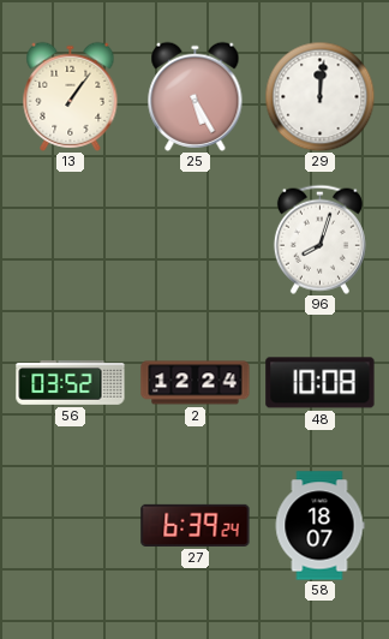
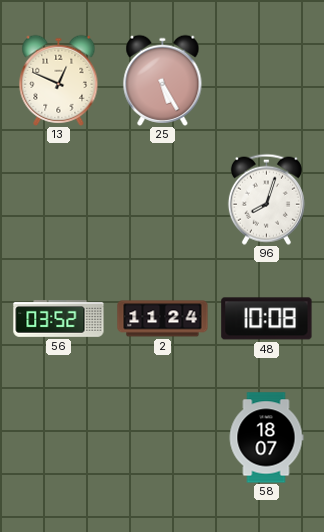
13: 1:06 -> 12:49 (59, 80)
29: 12:01 -> none (319, 96)
2: 12:24 -> 11:24 (163, 319)
27: 6:39 -> none (196, 525)
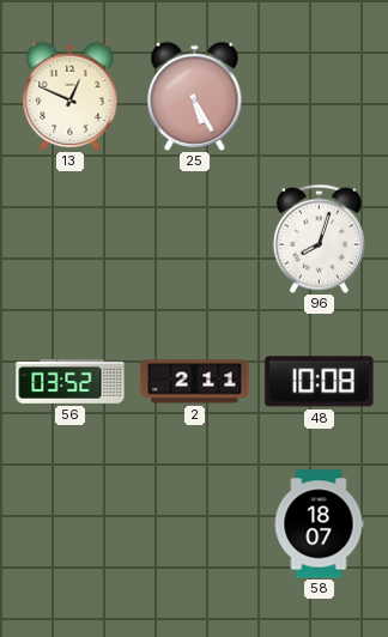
2: 11:24 -> 2:11 (195, 382)
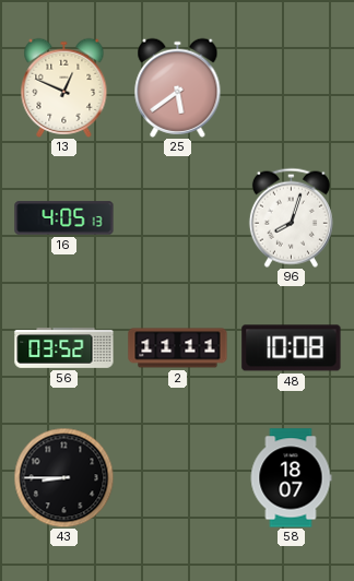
25: 5:25 -> 5:39 (178, 87)
16: none -> 4:05 (64, 218)
2: 2:11 -> 11:11 (178, 348)
43: none -> 8:45 (63, 477)
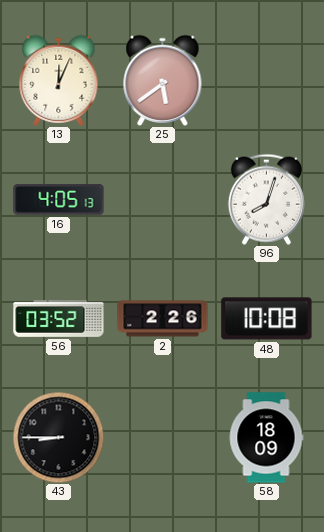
13: 12:49 -> 12:04 (59, 80)
2: 11:11 -> 2:26 (163, 319)
58: 18:07 -> 18:09 (266, 438)
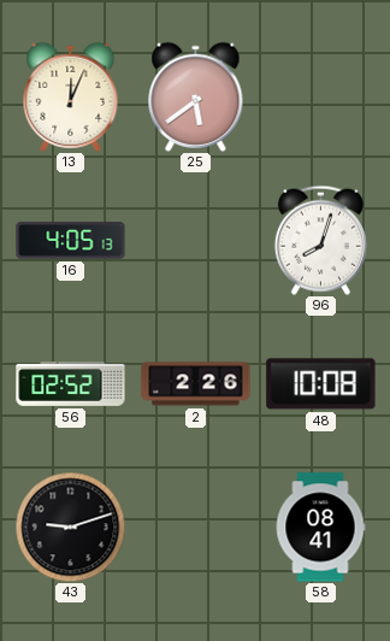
56: 03:52 -> 02:52 (71, 384)
43: 8:45 -> 9:12 (70, 527)
58: 18:09 -> 08:41 (320, 528)
